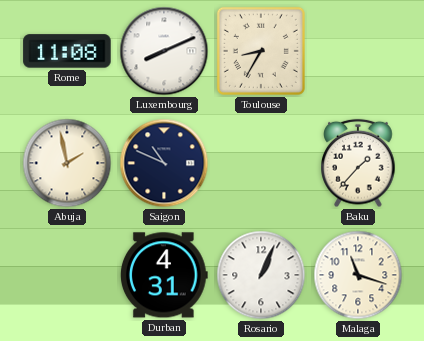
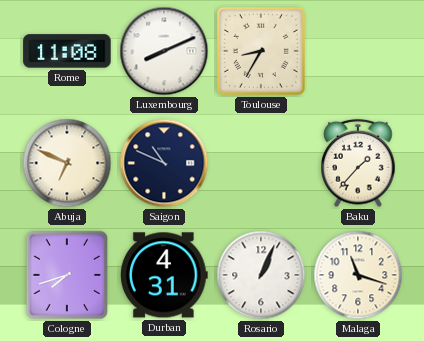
Abuja: 1:58 -> 6:49 (67, 163)
Cologne: none -> 7:42 (67, 275)
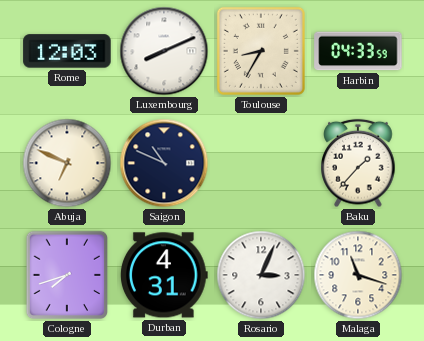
Rome: 11:08 -> 12:03 (67, 51)
Harbin: none -> 04:33 (358, 51)
Rosario: 1:04 -> 3:04 (261, 275)
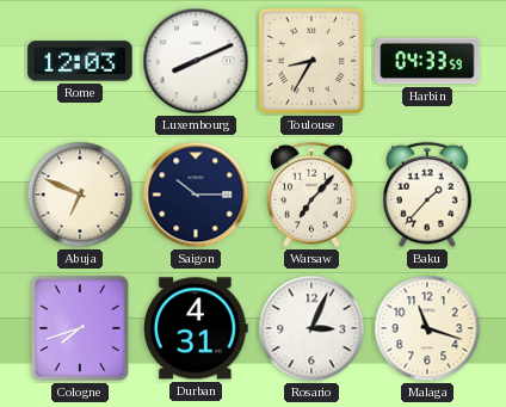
Saigon: 10:49 -> 10:15 (196, 195)
Warsaw: none -> 7:07 (311, 195)
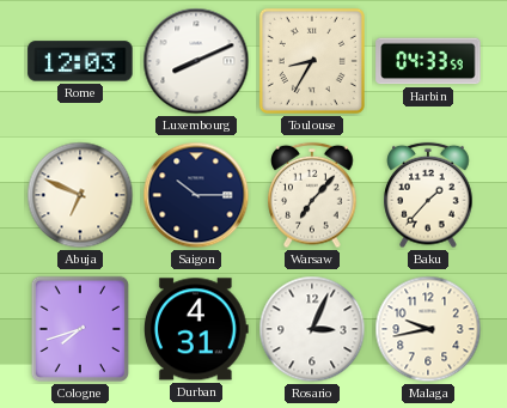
Malaga: 11:18 -> 9:43 (428, 329)
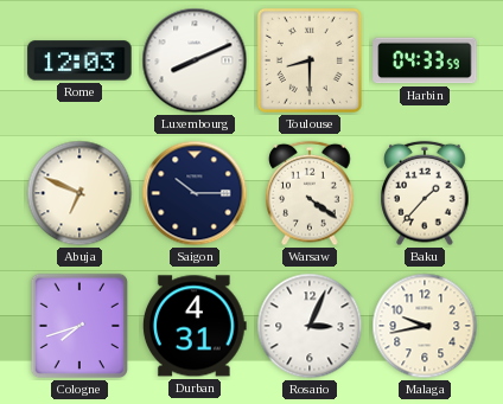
Toulouse: 8:35 -> 8:30 (310, 60)
Warsaw: 7:07 -> 4:21 (310, 193)
